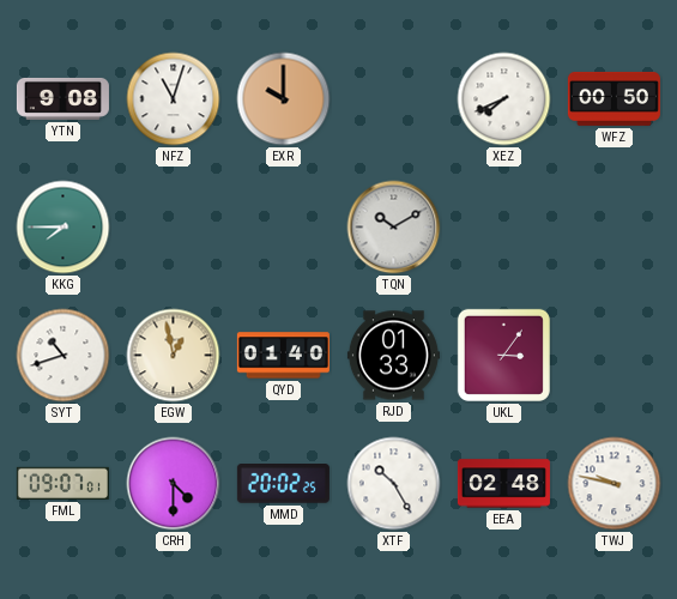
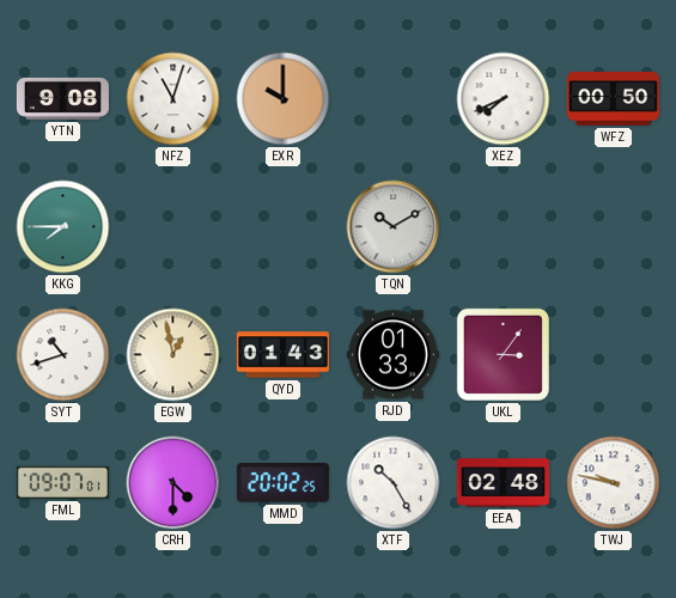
QYD: 01:40 -> 01:43 (282, 355)
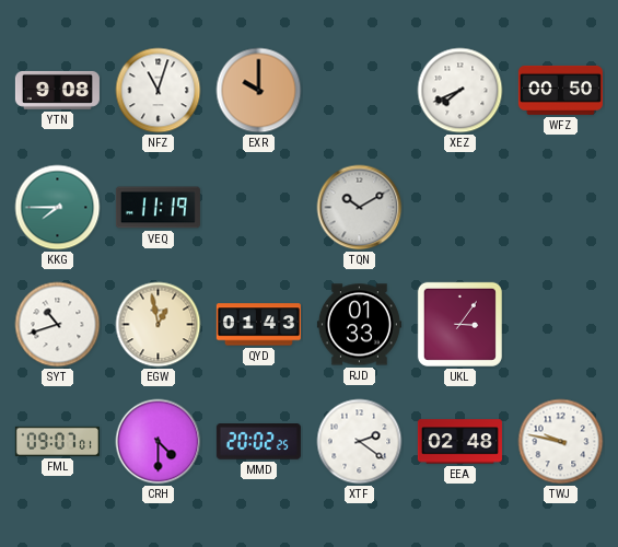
VEQ: none -> 11:19 (158, 208)
XTF: 10:25 -> 2:21 (360, 442)
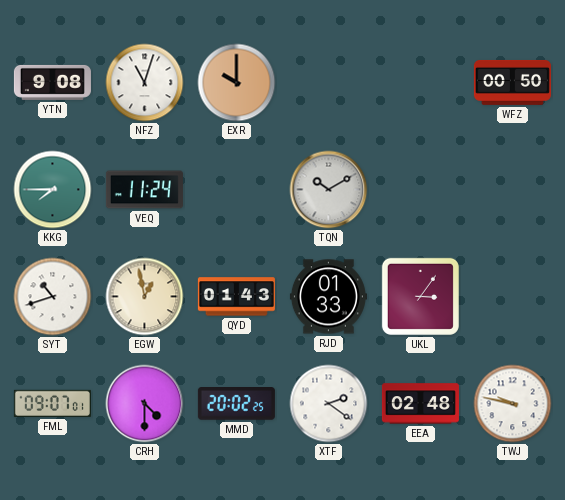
XEZ: 7:41 -> none (460, 91)
VEQ: 11:19 -> 11:24 (144, 190)
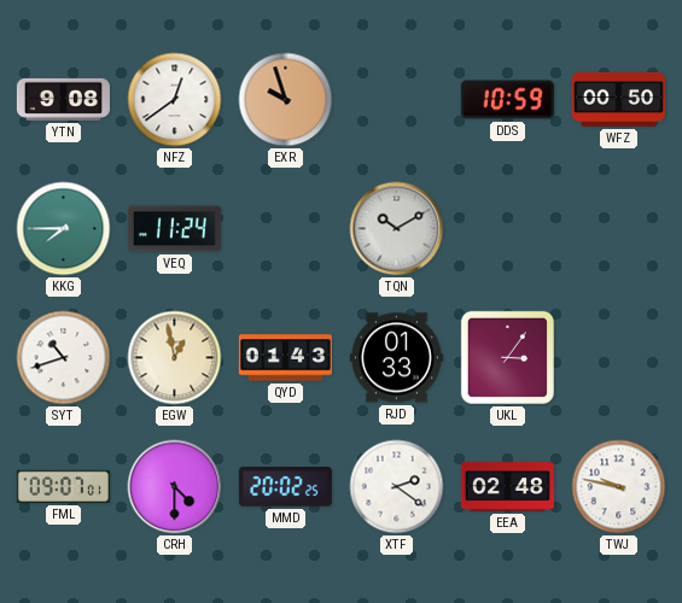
NFZ: 11:03 -> 12:39 (175, 100)
EXR: 10:00 -> 9:57 (286, 100)
DDS: none -> 10:59 (507, 100)
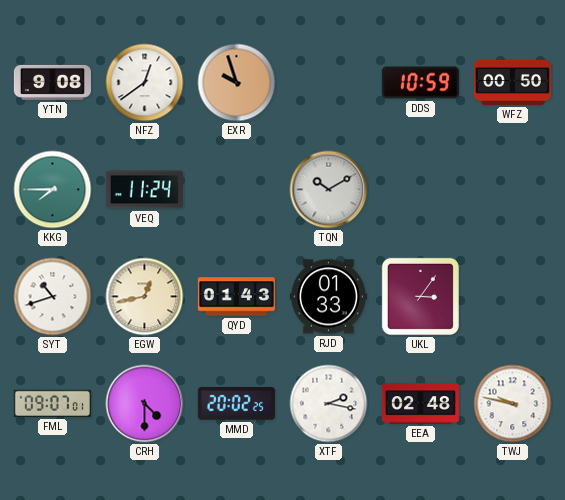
EGW: 12:58 -> 12:43 (145, 297)
XTF: 2:21 -> 2:17 (329, 404)
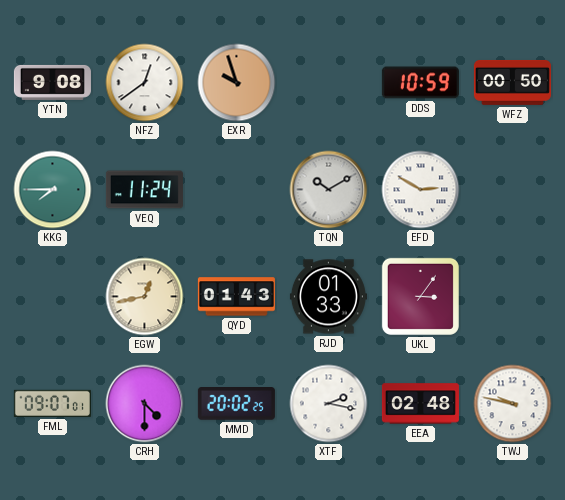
EFD: none -> 2:50 (421, 190)
SYT: 10:42 -> none (53, 297)
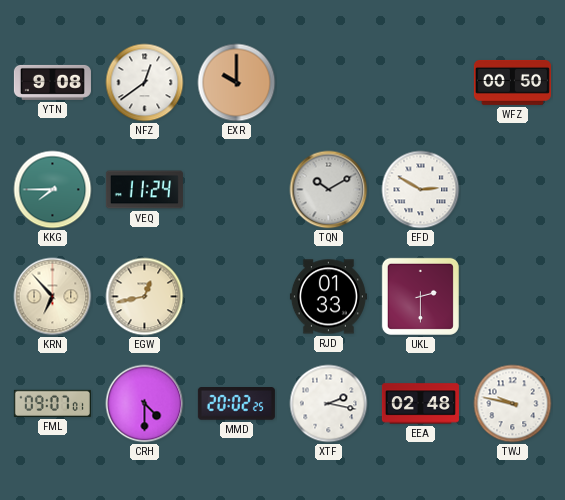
EXR: 9:57 -> 10:00 (237, 83)
DDS: 10:59 -> none (420, 83)
KRN: none -> 6:53 (53, 297)
QYD: 01:43 -> none (236, 297)
UKL: 3:06 -> 2:30 (420, 296)
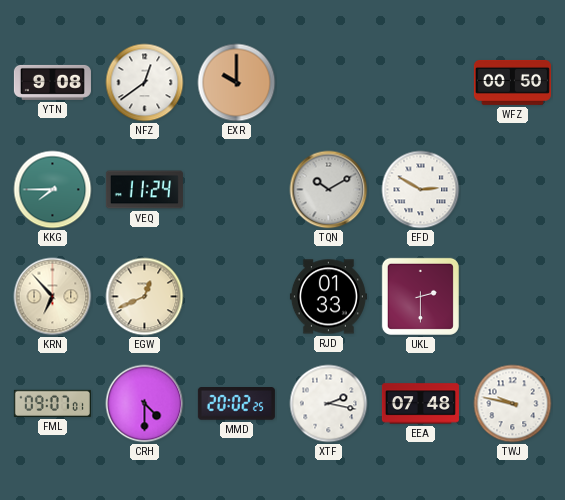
EGW: 12:43 -> 12:41 (145, 297)
EEA: 02:48 -> 07:48 (420, 404)
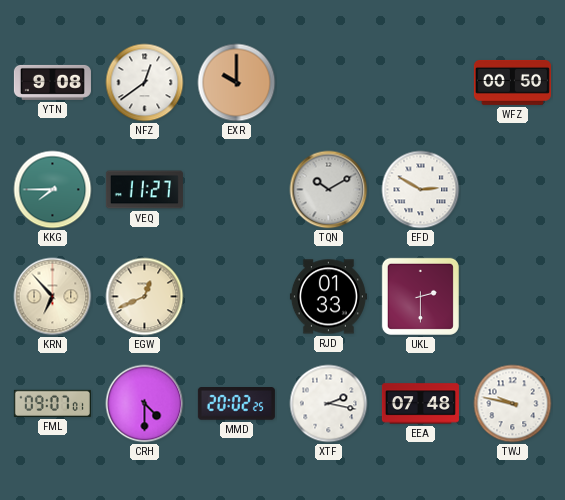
VEQ: 11:24 -> 11:27 (144, 190)
